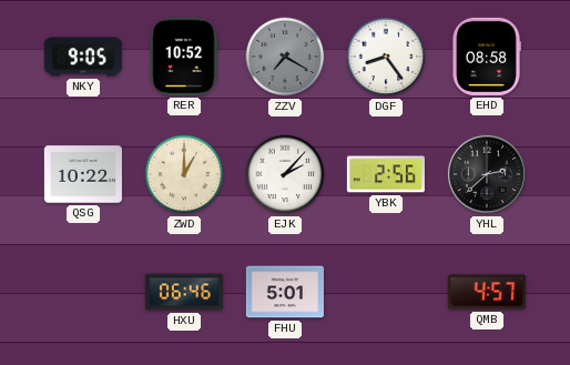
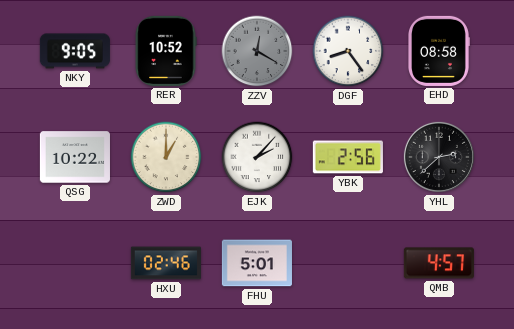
ZZV: 7:20 -> 12:20 (257, 51)
HXU: 06:46 -> 02:46 (166, 263)
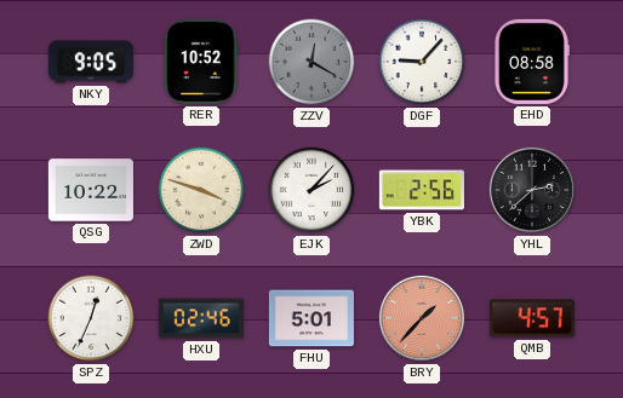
DGF: 8:24 -> 9:07 (422, 62)
ZWD: 1:00 -> 3:48 (201, 190)
SPZ: none -> 12:34 (91, 318)
BRY: none -> 1:37 (422, 318)
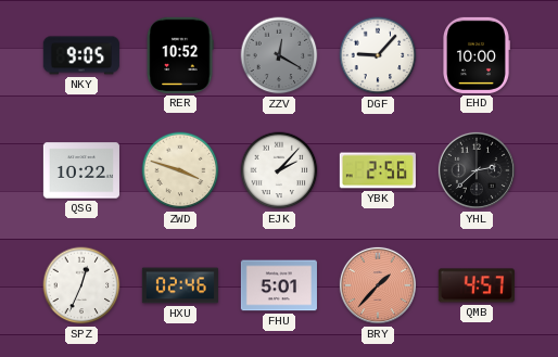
EHD: 08:58 -> 10:00 (477, 55)
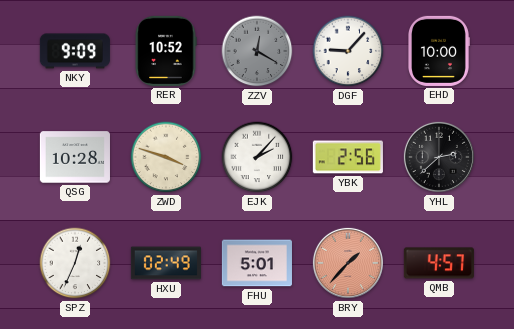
NKY: 9:05 -> 9:09 (75, 51)
QSG: 10:22 -> 10:28 (75, 157)
HXU: 02:46 -> 02:49 (166, 263)
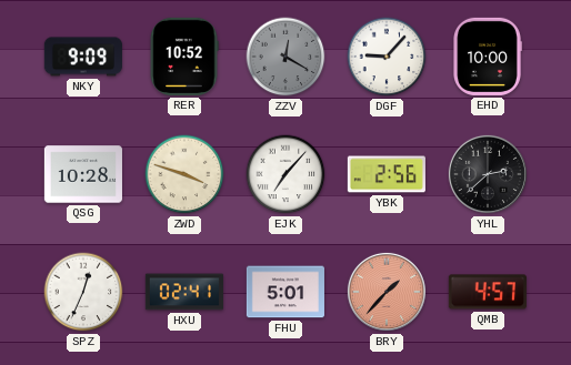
EJK: 2:07 -> 7:07 (285, 174)
HXU: 02:49 -> 02:41 (184, 292)
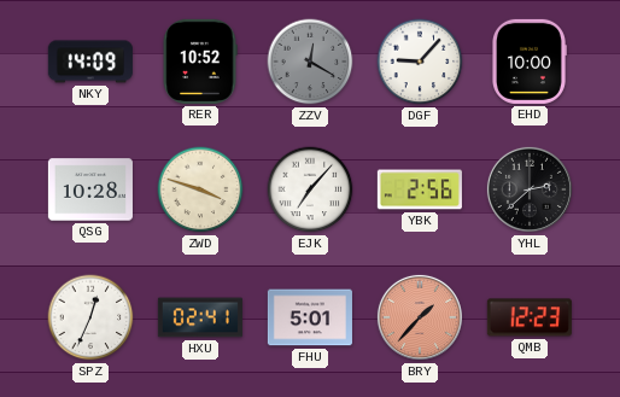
NKY: 9:09 -> 14:09 (90, 62)
QMB: 4:57 -> 12:23 (530, 317)
